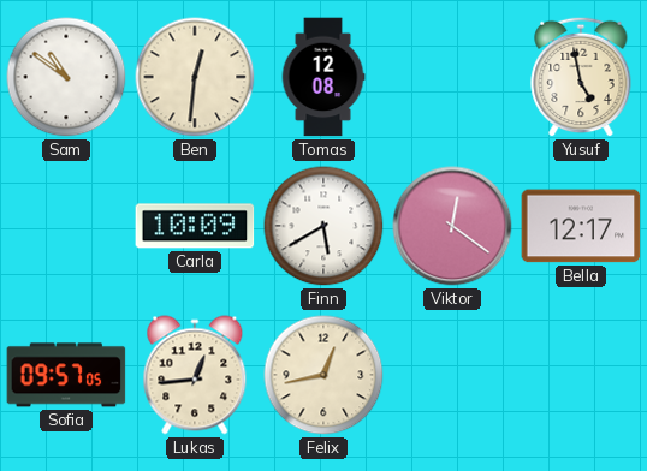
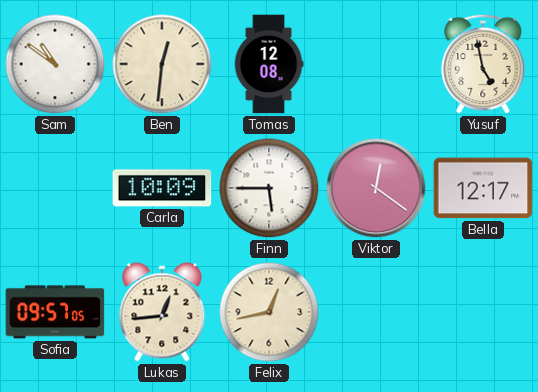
Finn: 5:40 -> 5:45 (269, 188)
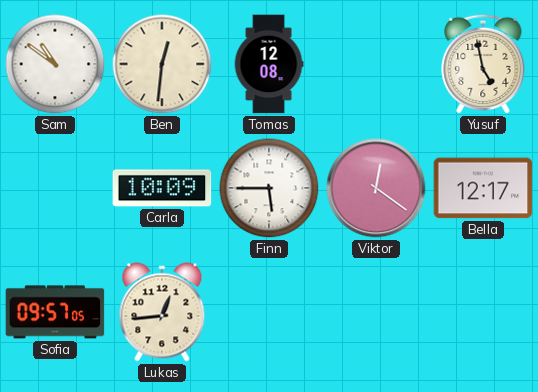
Felix: 12:43 -> none (269, 312)
